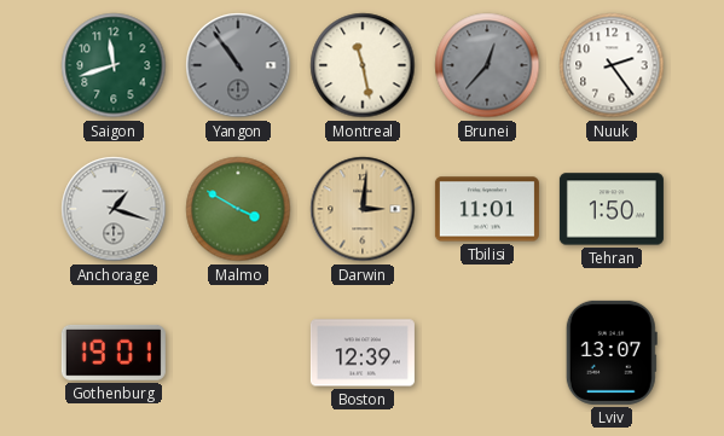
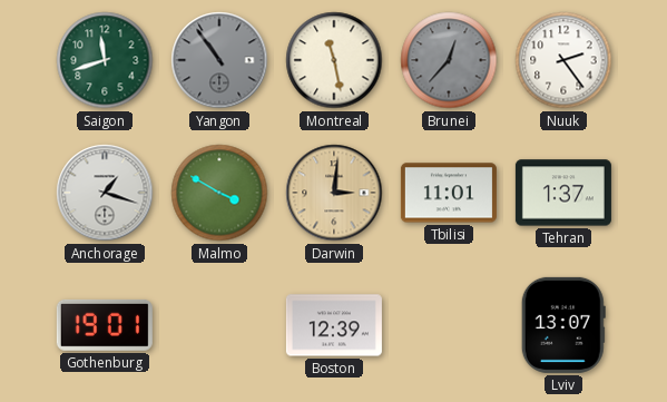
Tehran: 1:50 -> 1:37 (563, 193)
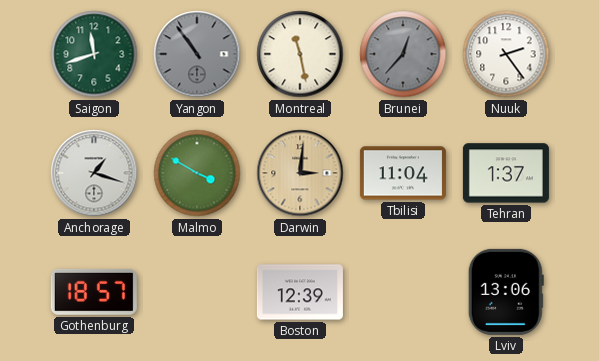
Tbilisi: 11:01 -> 11:04 (403, 173)
Gothenburg: 19:01 -> 18:57 (94, 292)
Lviv: 13:07 -> 13:06 (506, 292)
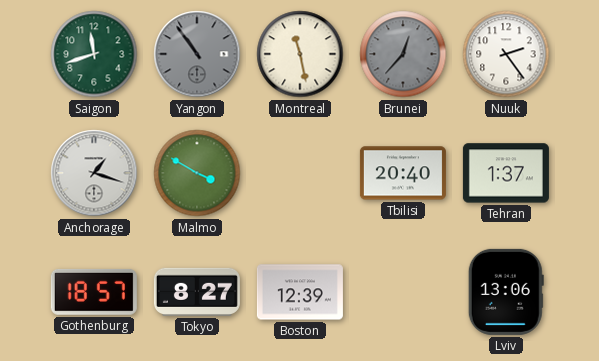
Darwin: 3:01 -> none (300, 173)
Tbilisi: 11:04 -> 20:40 (403, 173)
Tokyo: none -> 8:27 (197, 292)
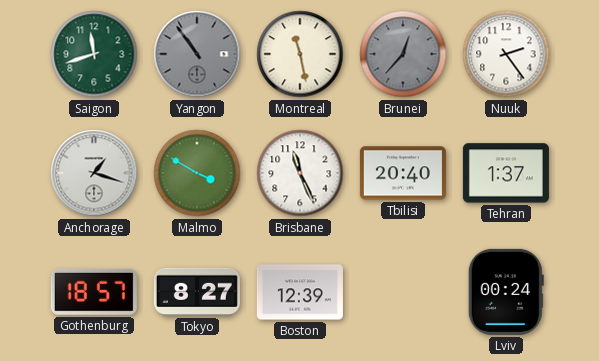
Brisbane: none -> 11:26 (300, 173)
Lviv: 13:06 -> 00:24 (506, 292)
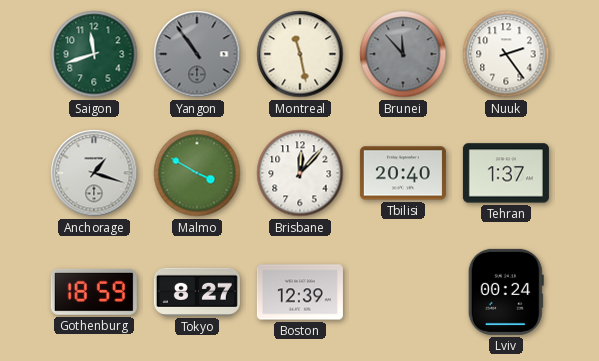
Brunei: 12:37 -> 11:53 (403, 54)
Brisbane: 11:26 -> 12:07 (300, 173)
Gothenburg: 18:57 -> 18:59 (94, 292)
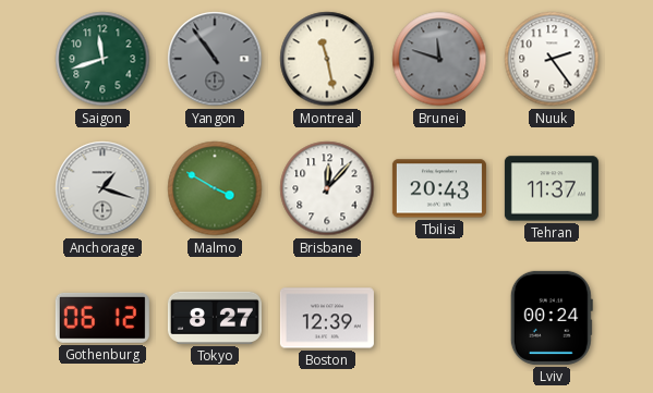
Brunei: 11:53 -> 11:48 (439, 59)
Tbilisi: 20:40 -> 20:43 (439, 188)
Tehran: 1:37 -> 11:37 (552, 188)
Gothenburg: 18:59 -> 06:12 (102, 318)
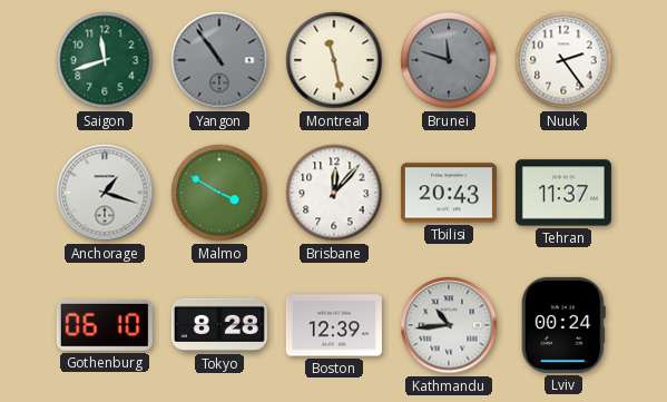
Gothenburg: 06:12 -> 06:10 (105, 325)
Tokyo: 8:27 -> 8:28 (219, 325)
Kathmandu: none -> 10:44 (449, 325)
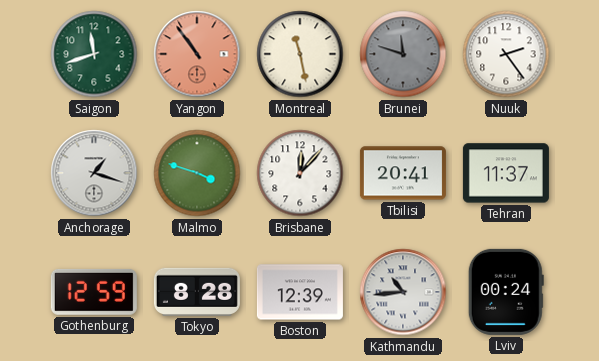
Yangon dial: grey -> salmon (197, 54)
Malmo: 3:50 -> 3:48 (197, 173)
Tbilisi: 20:43 -> 20:41 (403, 173)
Gothenburg: 06:10 -> 12:59 (94, 292)
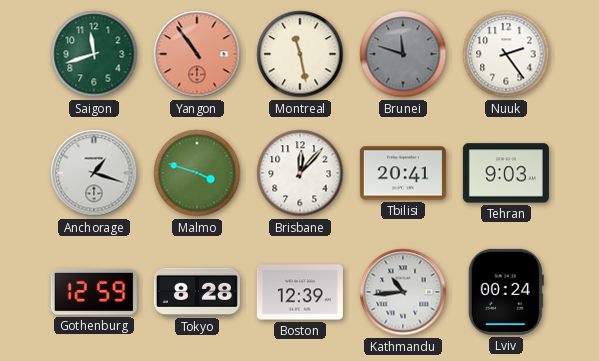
Tehran: 11:37 -> 9:03 (506, 173)
